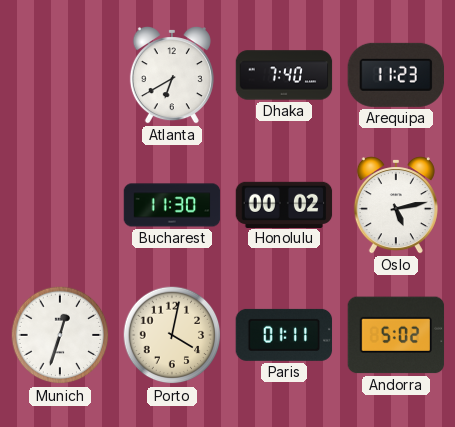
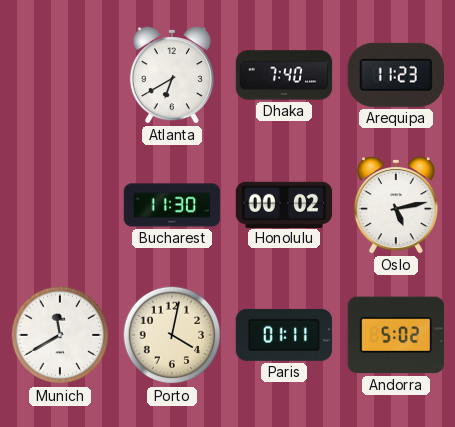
Munich: 12:33 -> 11:40 (60, 335)
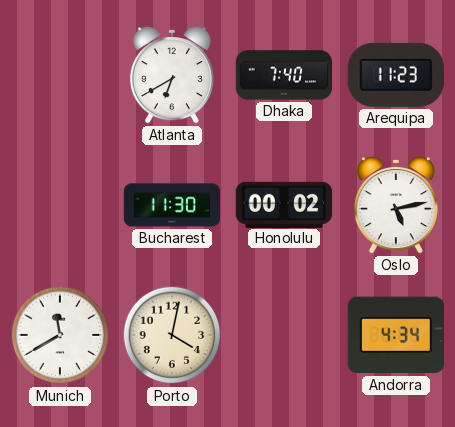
Paris: 01:11 -> none (284, 335)
Andorra: 5:02 -> 4:34 (396, 335)
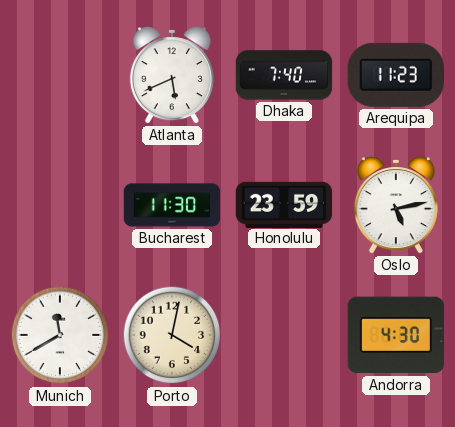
Atlanta: 6:40 -> 5:41 (172, 76)
Honolulu: 00:02 -> 23:59 (284, 204)
Andorra: 4:34 -> 4:30 (396, 335)
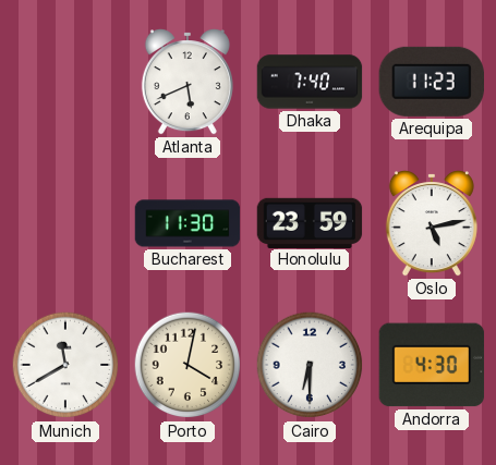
Cairo: none -> 6:30 (310, 365)
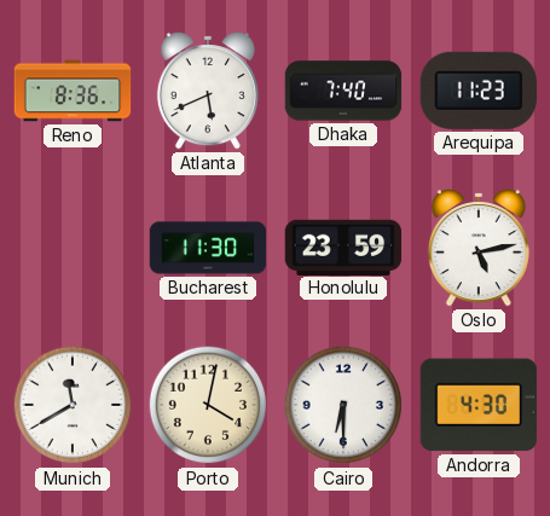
Reno: none -> 8:36 (73, 91)
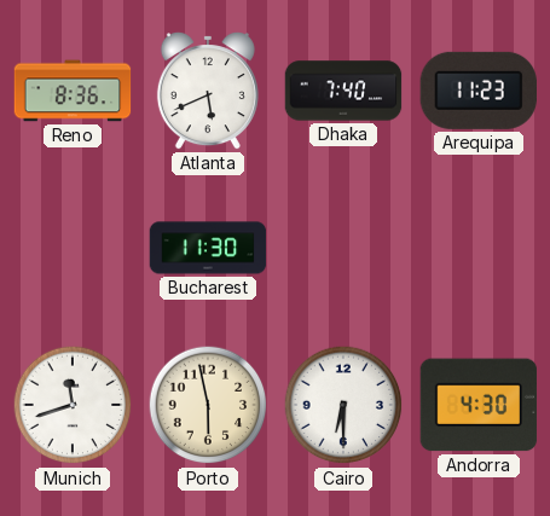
Honolulu: 23:59 -> none (343, 247)
Oslo: 5:13 -> none (479, 249)
Munich: 11:40 -> 11:42 (73, 405)
Porto: 4:02 -> 5:58 (208, 405)
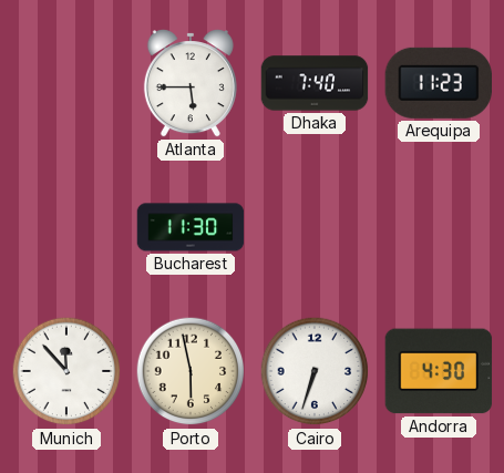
Reno: 8:36 -> none (73, 91)
Atlanta: 5:41 -> 5:45 (191, 84)
Munich: 11:42 -> 11:53 (66, 371)
Cairo: 6:30 -> 6:33 (315, 371)
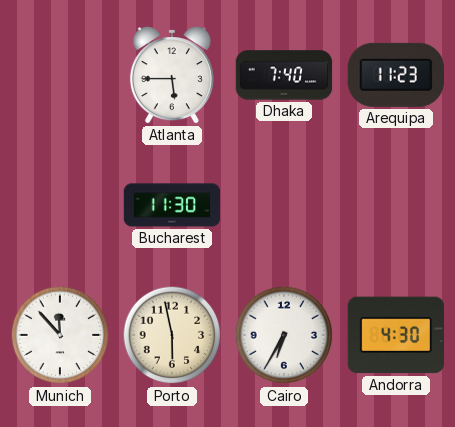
Cairo: 6:33 -> 6:35 (284, 335)
